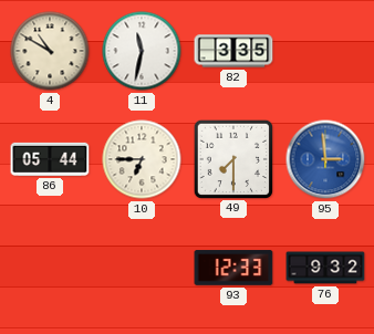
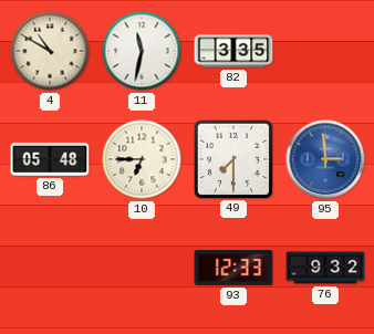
86: 05:44 -> 05:48 (50, 159)
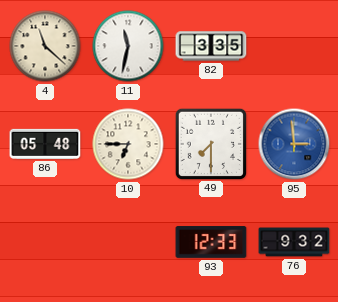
4: 10:50 -> 11:22 (45, 46)
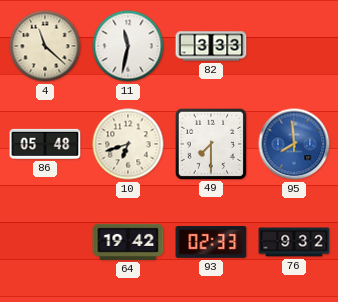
82: 3:35 -> 3:33 (211, 46)
10: 6:45 -> 6:42 (128, 144)
95: 2:59 -> 7:59 (294, 144)
64: none -> 19:42 (128, 242)
93: 12:33 -> 02:33 (211, 242)
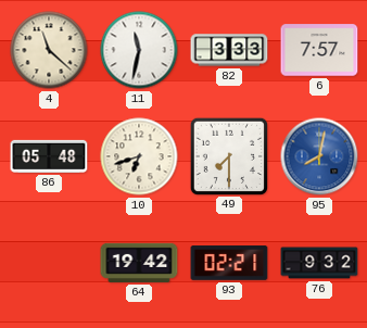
6: none -> 7:57 (319, 50)
95: 7:59 -> 8:02 (319, 156)
93: 02:33 -> 02:21 (229, 263)
